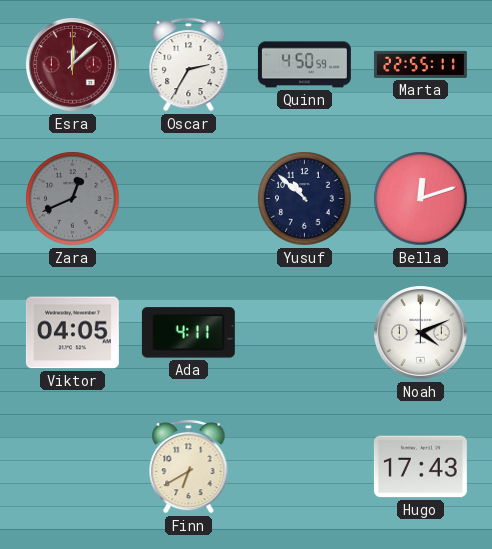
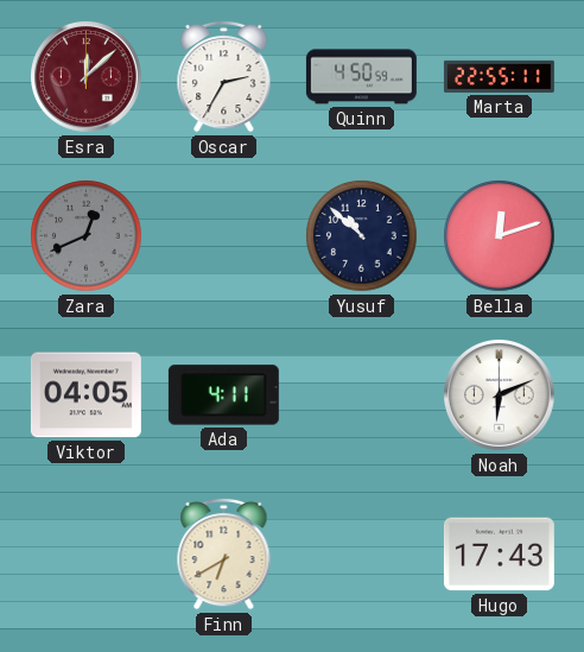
Noah: 4:11 -> 6:11 (500, 395)
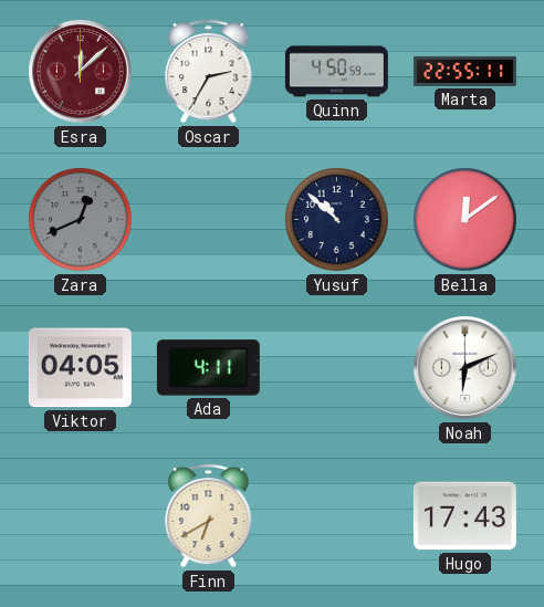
Bella: 12:12 -> 12:09 (465, 220)
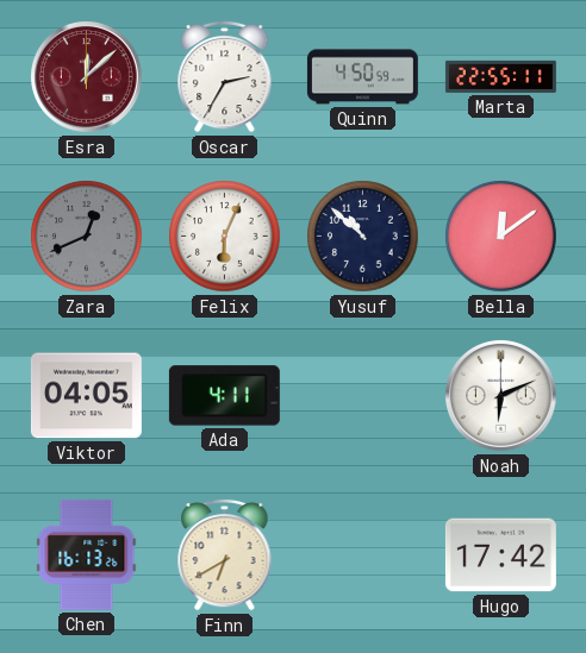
Felix: none -> 6:04 (225, 237)
Chen: none -> 16:13 (87, 554)
Hugo: 17:43 -> 17:42 (500, 555)
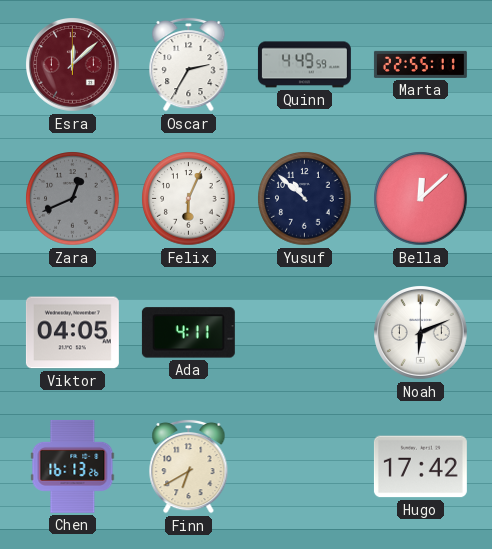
Quinn: 4:50 -> 4:49 (304, 65)
Bella: 12:09 -> 12:08 (421, 199)
